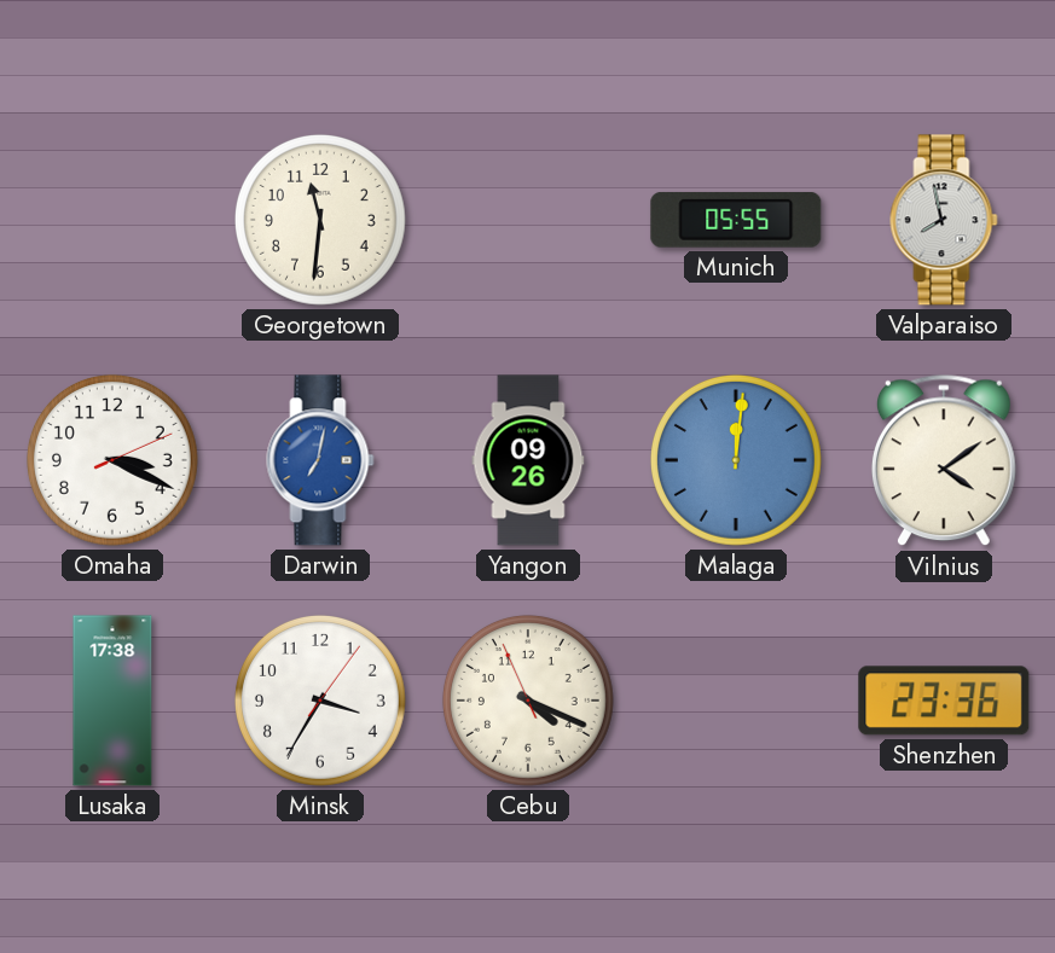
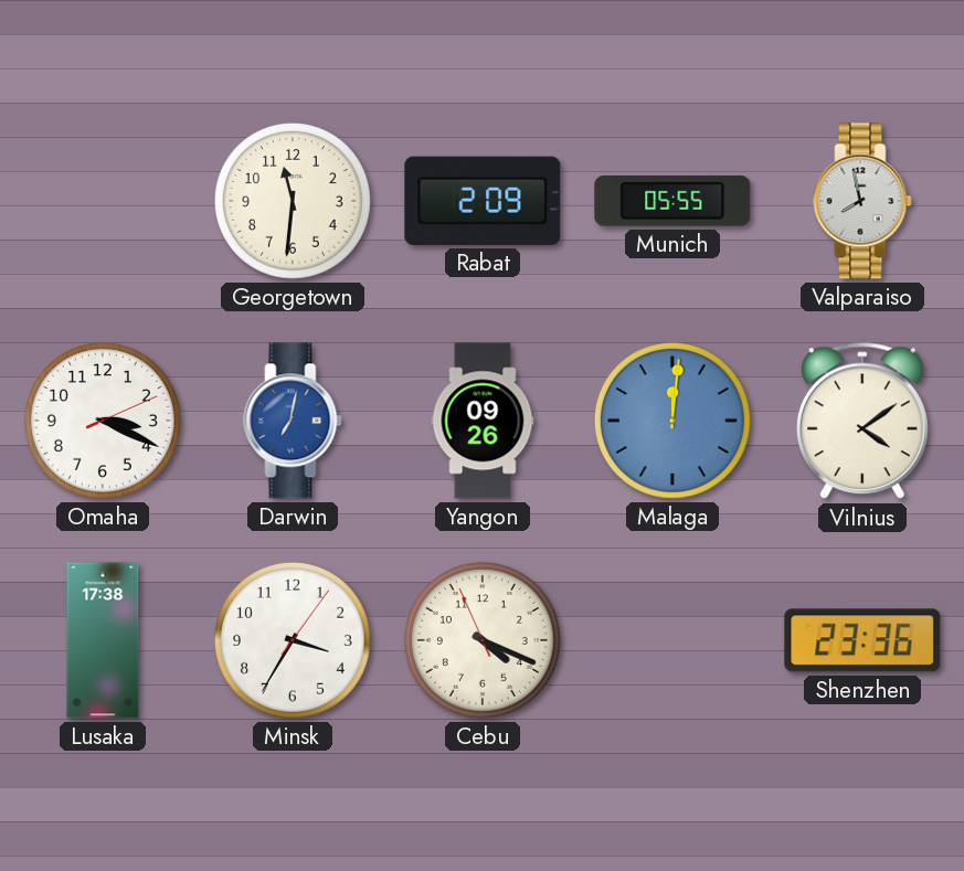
Rabat: none -> 2:09 (483, 201)
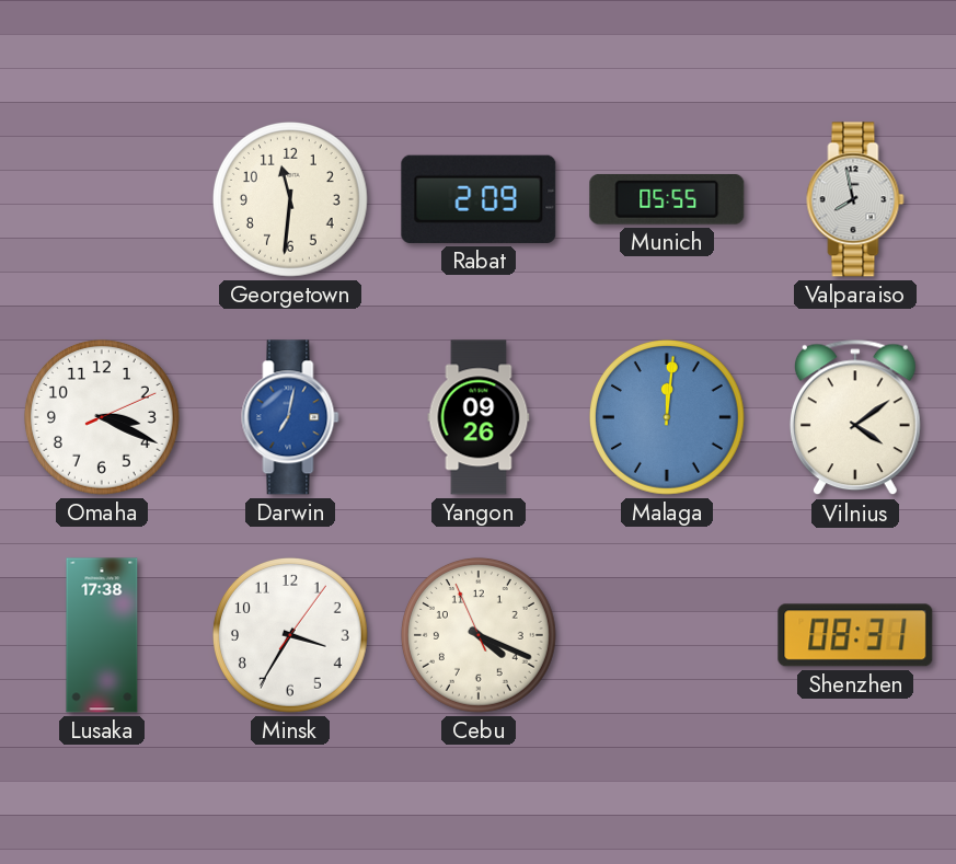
Shenzhen: 23:36 -> 08:31 (855, 635)
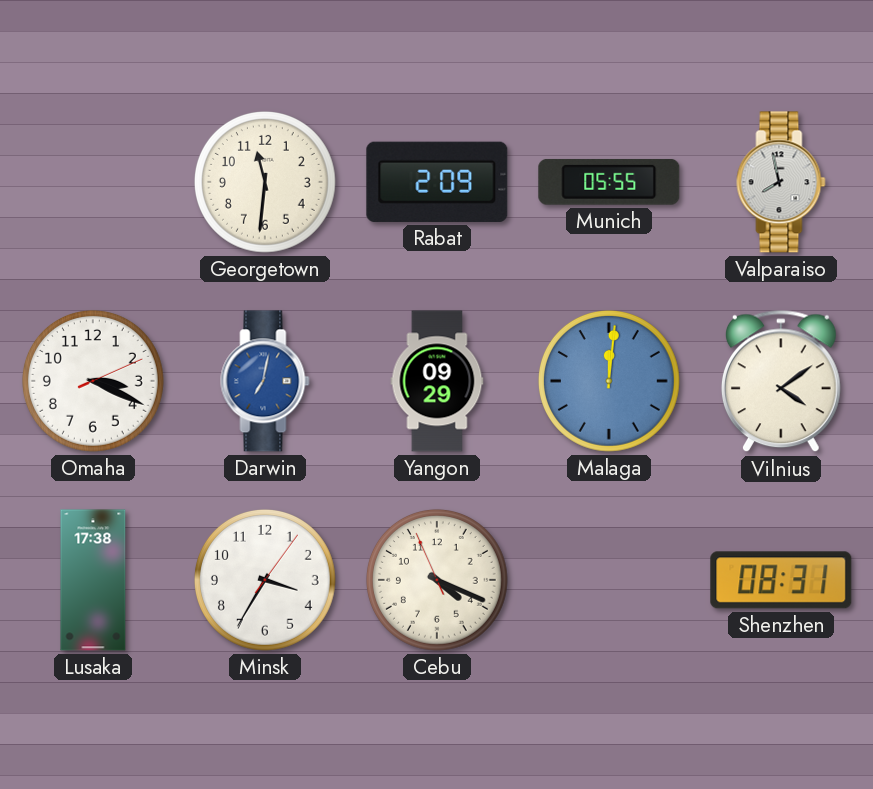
Yangon: 09:26 -> 09:29 (437, 381)
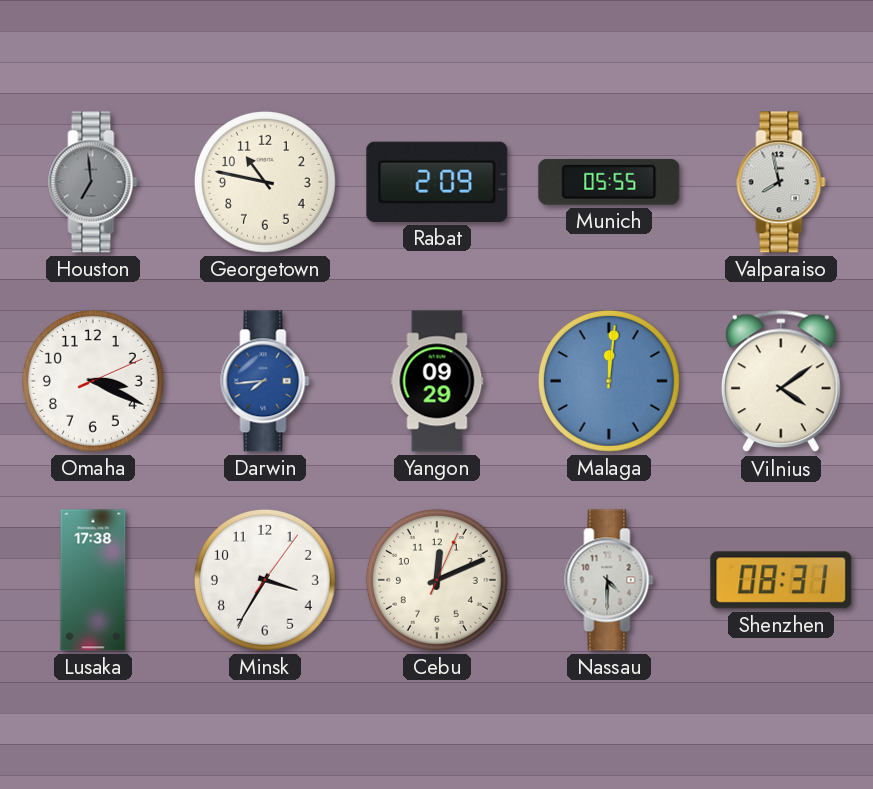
Houston: none -> 6:59 (93, 182)
Georgetown: 11:31 -> 10:47 (265, 182)
Darwin: 7:02 -> 7:44 (265, 381)
Cebu: 4:18 -> 12:11 (437, 580)
Nassau: none -> 4:30 (609, 580)
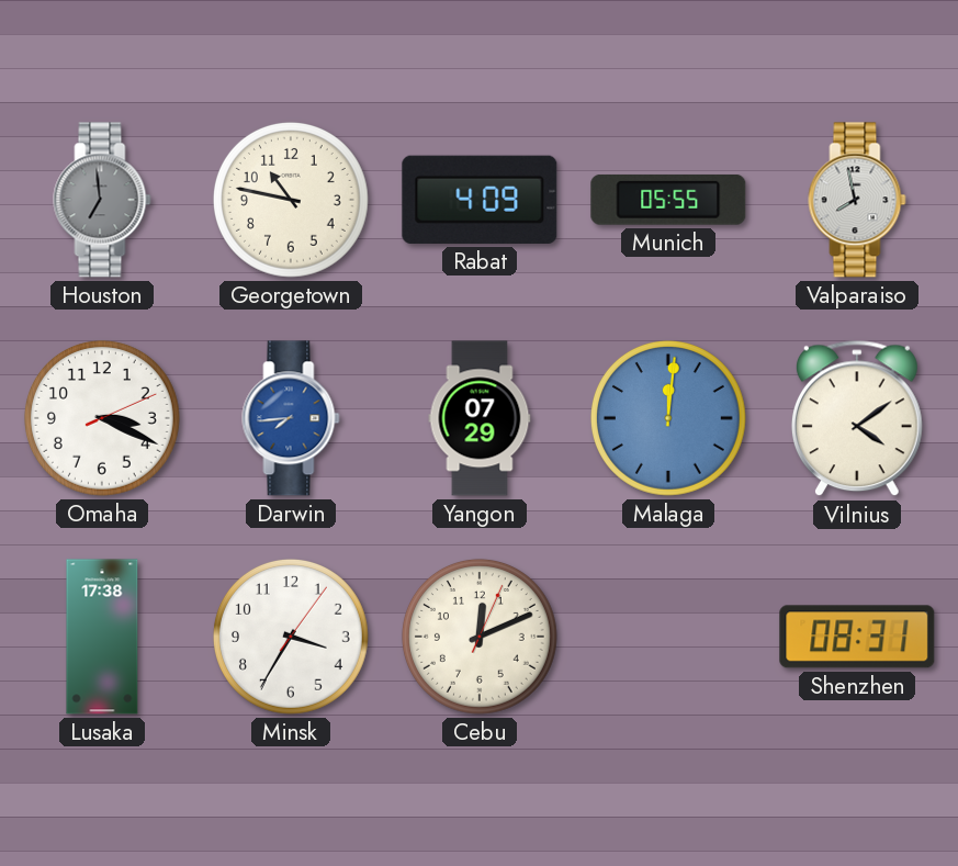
Rabat: 2:09 -> 4:09 (480, 200)
Yangon: 09:29 -> 07:29 (480, 418)
Nassau: 4:30 -> none (609, 580)
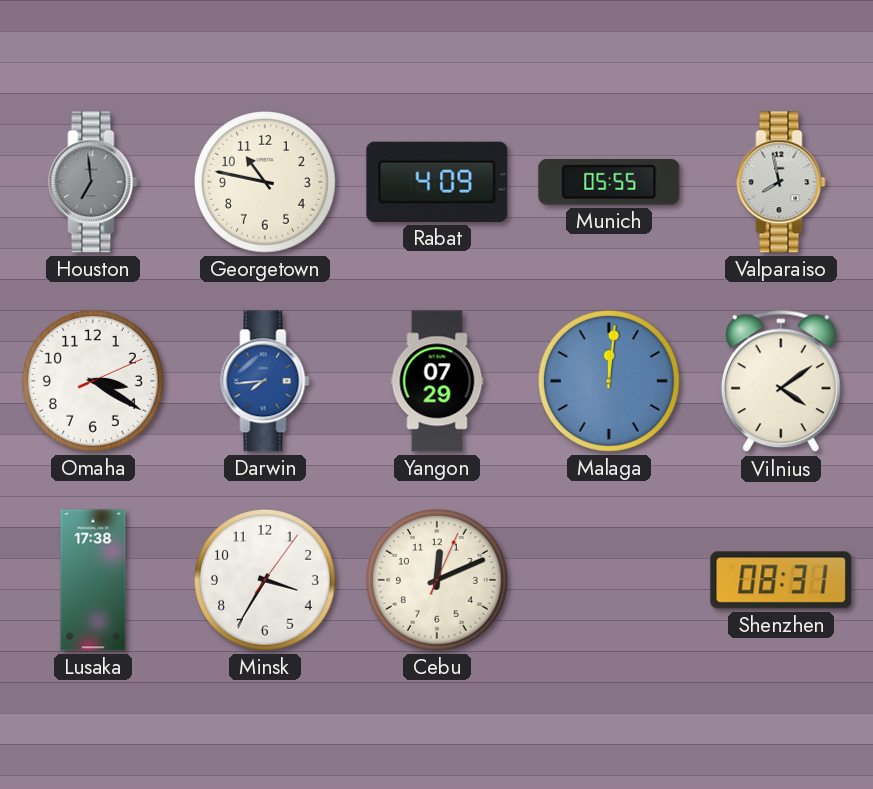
Omaha: 3:19 -> 3:20 (93, 381)
